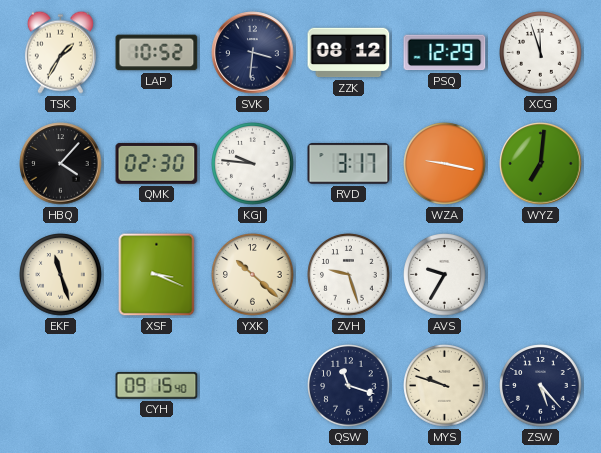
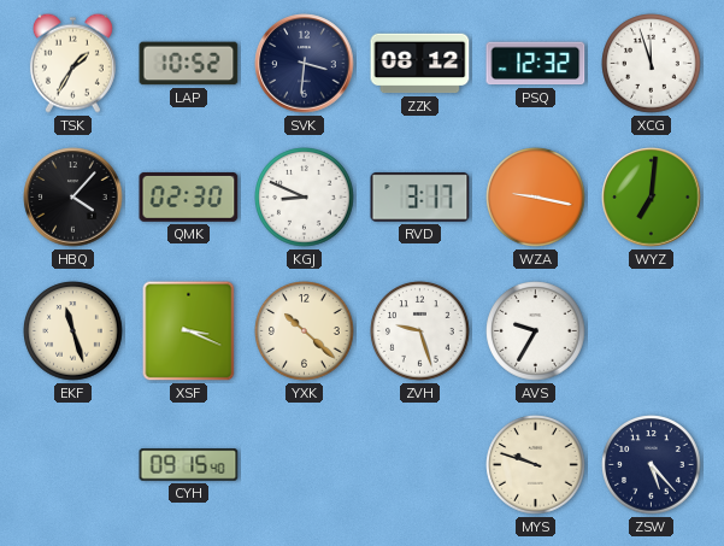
PSQ: 12:29 -> 12:32 (536, 64)
KGJ: 9:46 -> 8:49 (305, 198)
QSW: 11:18 -> none (349, 386)
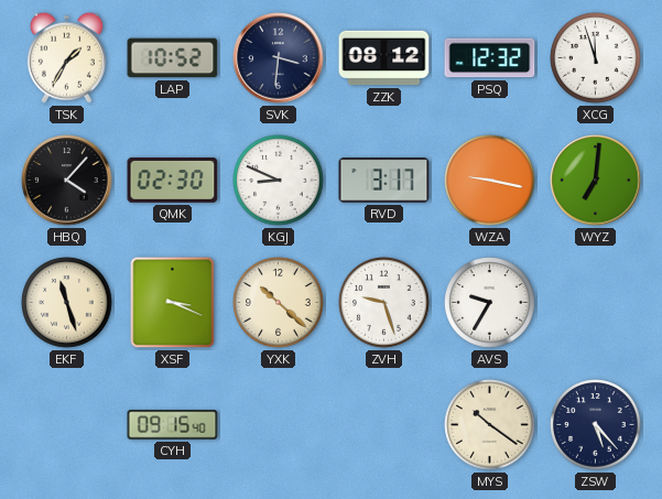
MYS: 9:48 -> 10:21 (490, 425)
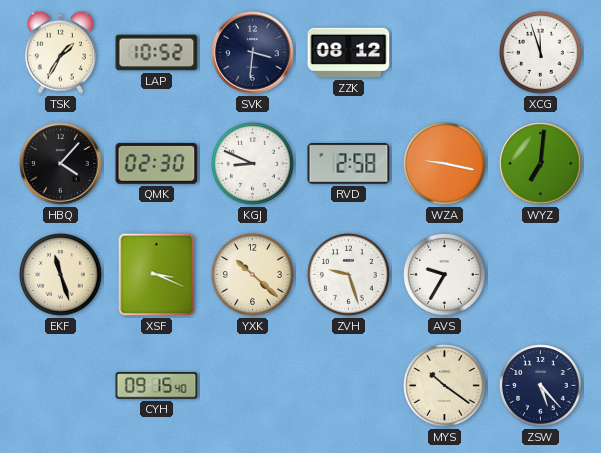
PSQ: 12:32 -> none (490, 58)
RVD: 3:17 -> 2:58 (349, 164)
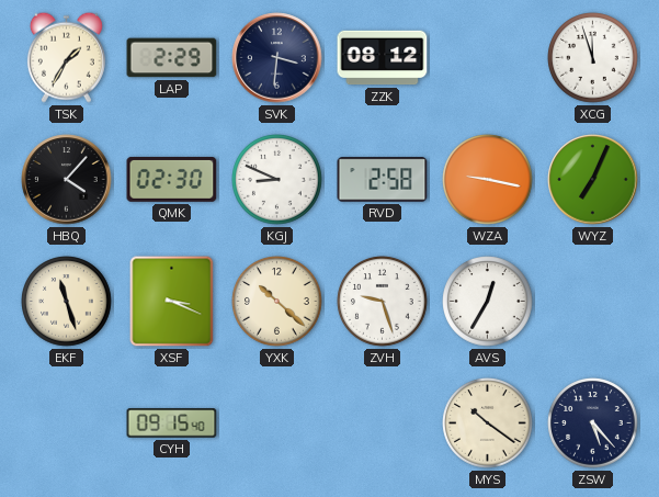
LAP: 10:52 -> 2:29 (172, 58)
WYZ: 7:01 -> 7:04 (593, 180)
AVS: 9:35 -> 12:35 (488, 302)
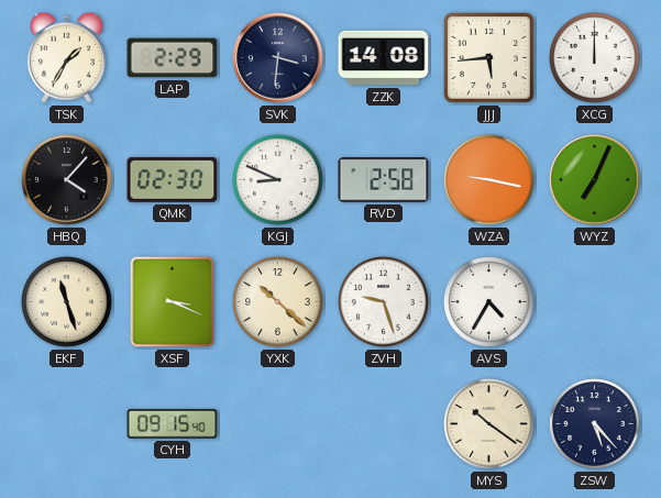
ZZK: 08:12 -> 14:08 (384, 58)
JJJ: none -> 5:44 (488, 57)
XCG: 11:57 -> 12:00 (595, 58)
AVS: 12:35 -> 4:35 (489, 302)
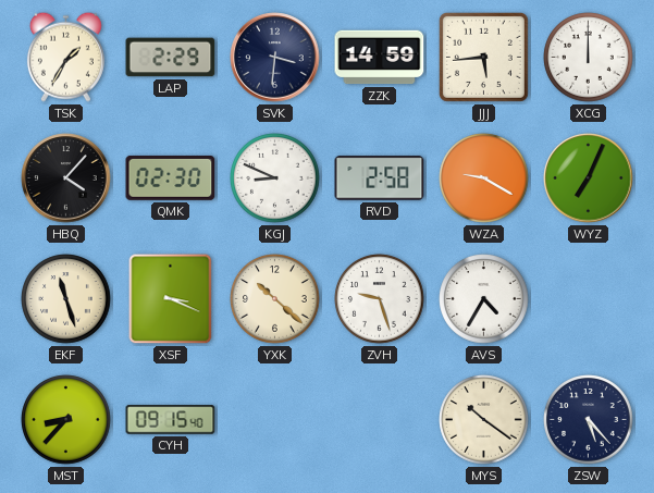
ZZK: 14:08 -> 14:59 (380, 58)
WZA: 9:17 -> 9:20 (484, 178)
MST: none -> 8:37 (66, 420)
